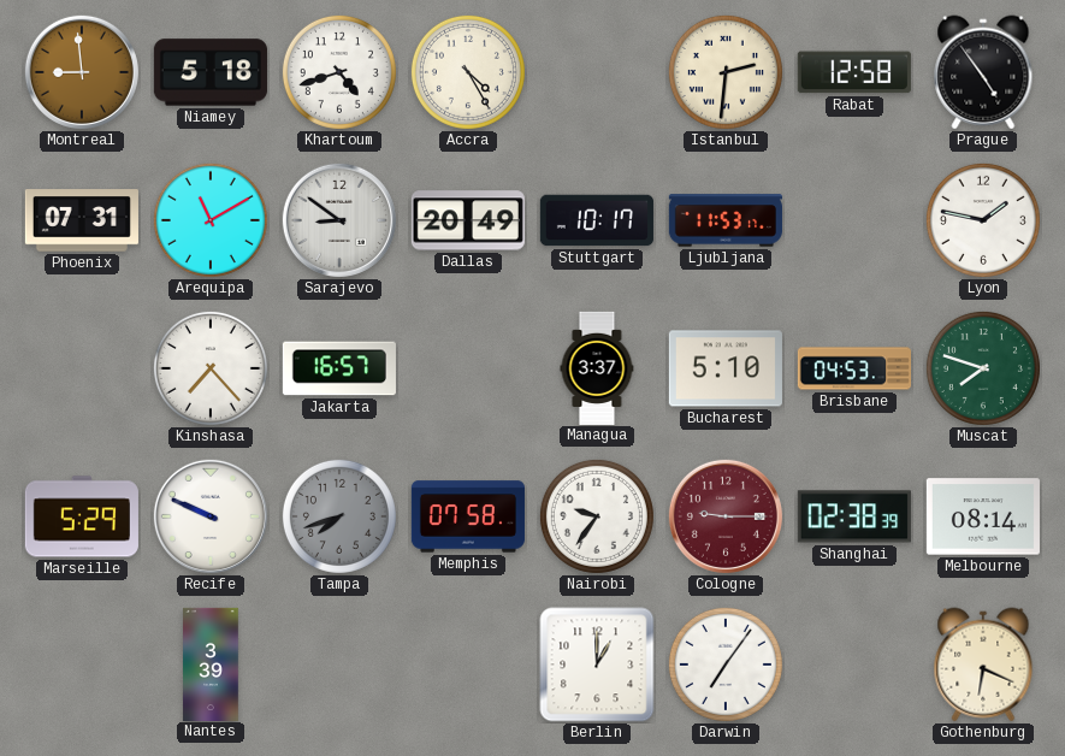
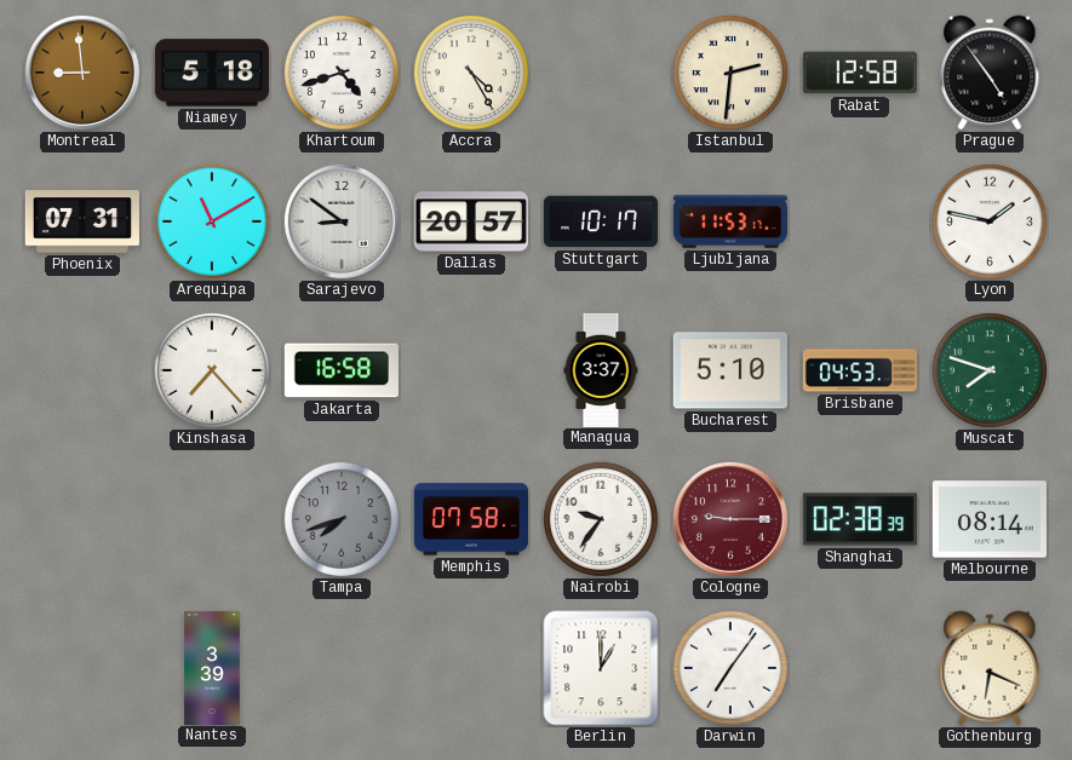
Dallas: 20:49 -> 20:57 (471, 221)
Jakarta: 16:57 -> 16:58 (342, 370)
Marseille: 5:29 -> none (82, 516)
Recife: 9:49 -> none (211, 516)
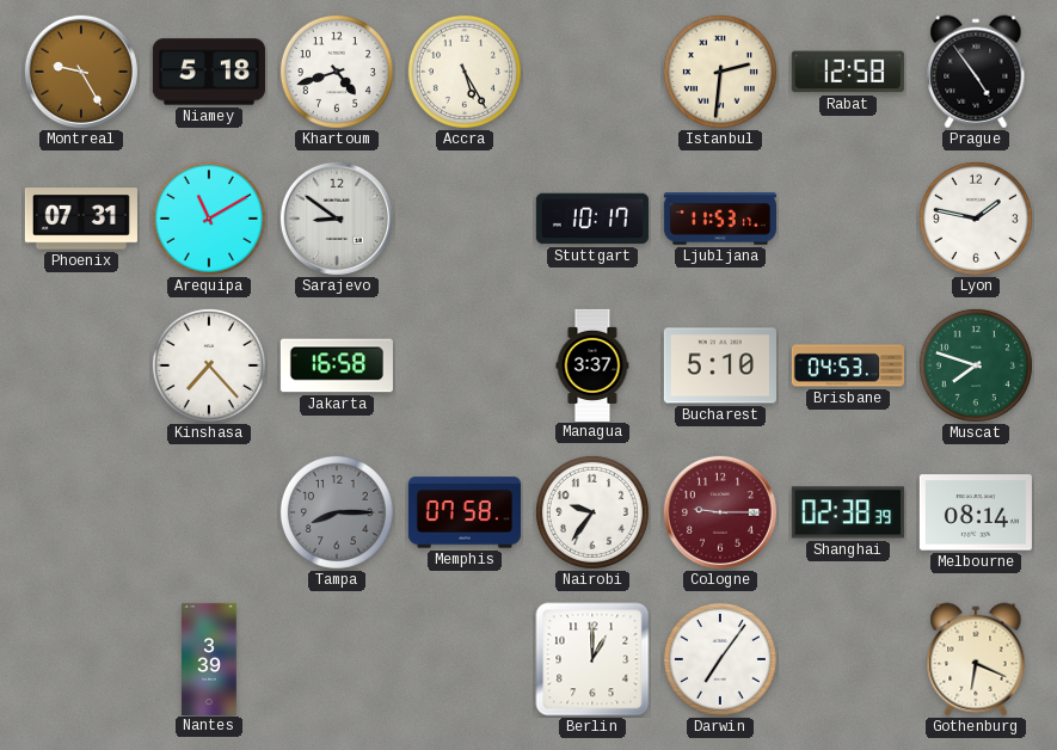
Montreal: 8:59 -> 9:25 (81, 72)
Accra: 4:25 -> 5:25 (465, 72)
Dallas: 20:57 -> none (471, 221)
Tampa: 7:42 -> 8:15 (337, 512)
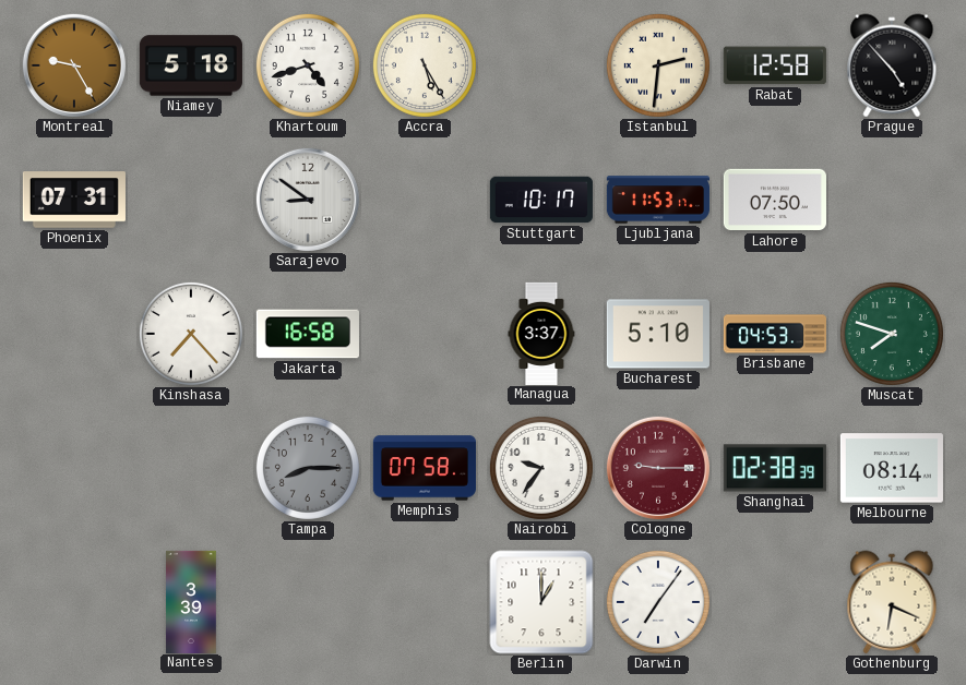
Prague: 4:54 -> 4:53 (892, 65)
Arequipa: 11:10 -> none (209, 219)
Lahore: none -> 07:50 (775, 200)
Lyon: 1:47 -> none (976, 219)
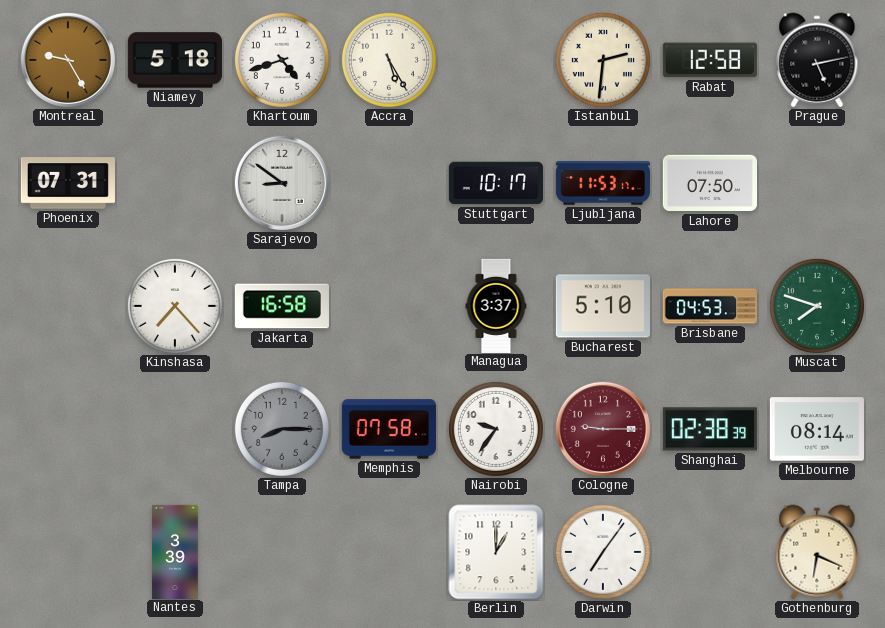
Prague: 4:53 -> 5:13 (817, 60)
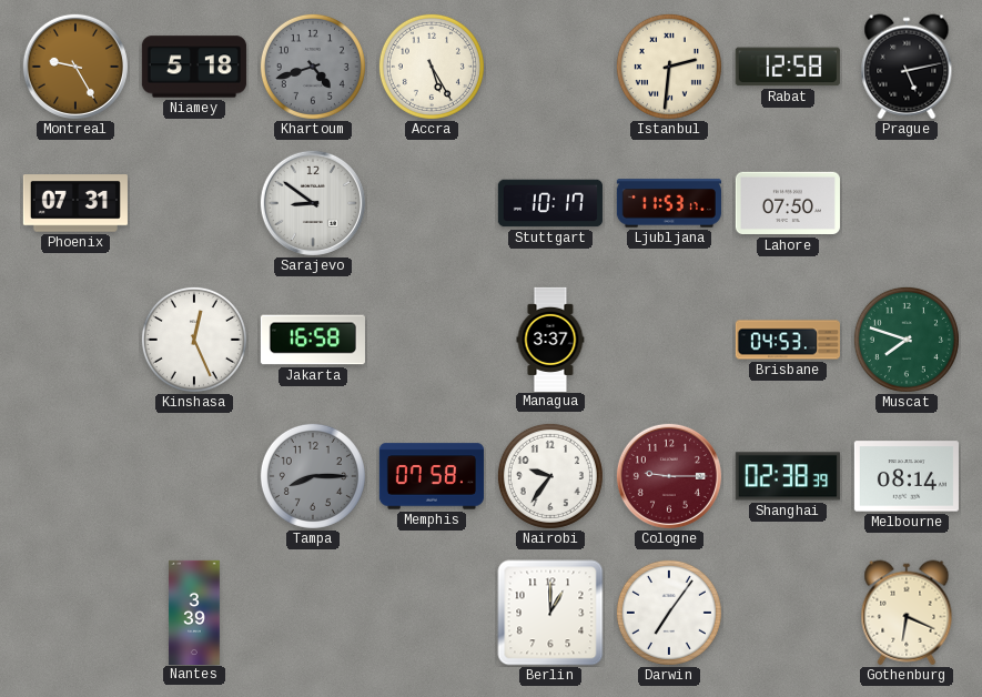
Khartoum dial: white -> grey (313, 67)
Kinshasa: 7:23 -> 12:26 (194, 340)
Bucharest: 5:10 -> none (603, 306)
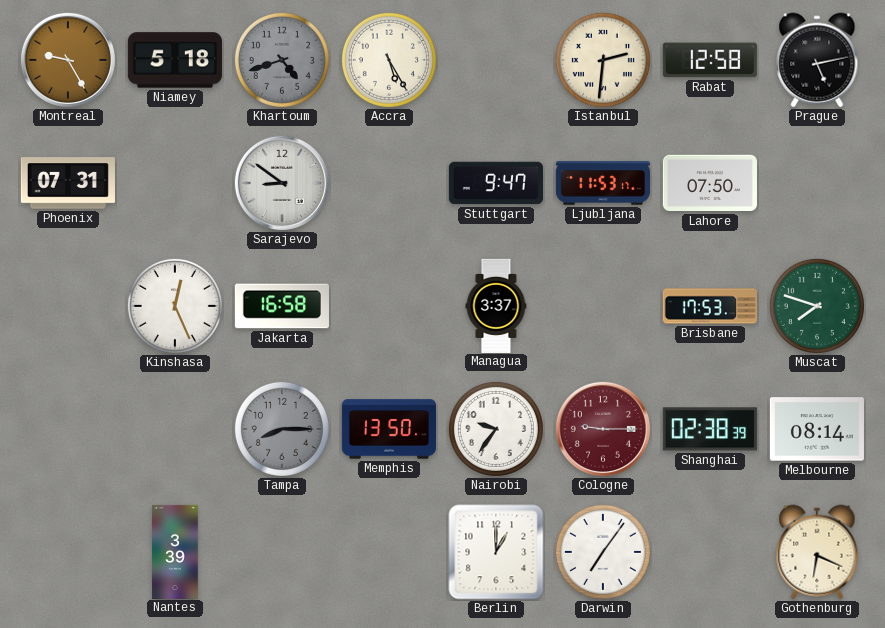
Stuttgart: 10:17 -> 9:47 (496, 183)
Brisbane: 04:53 -> 17:53 (709, 306)
Memphis: 07:58 -> 13:50 (389, 429)
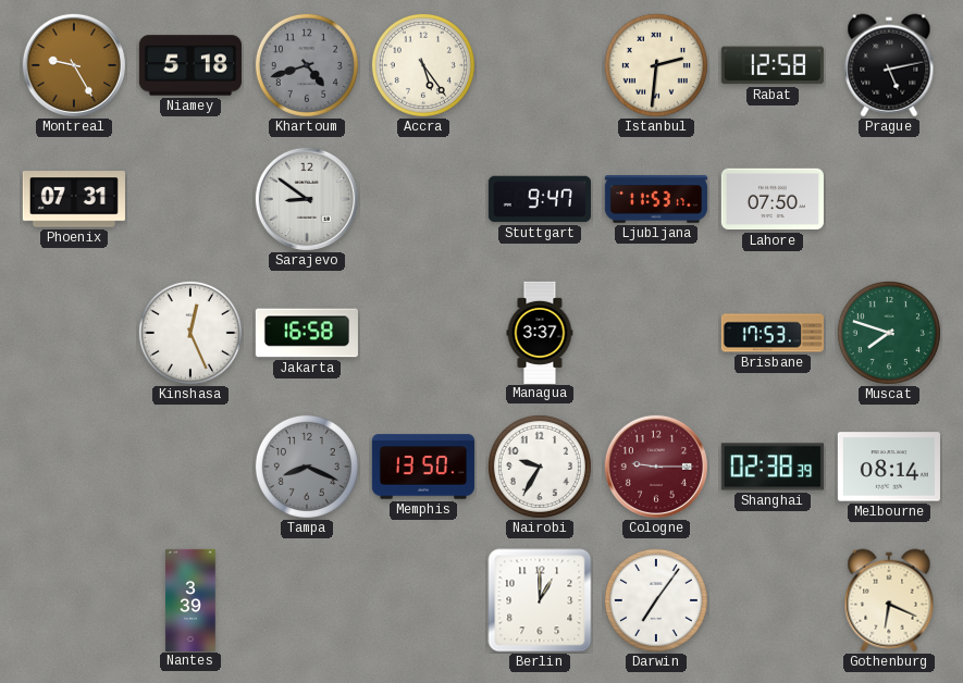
Accra: 5:25 -> 5:24 (423, 65)
Tampa: 8:15 -> 8:19 (307, 467)
Nairobi: 9:36 -> 9:35 (540, 467)
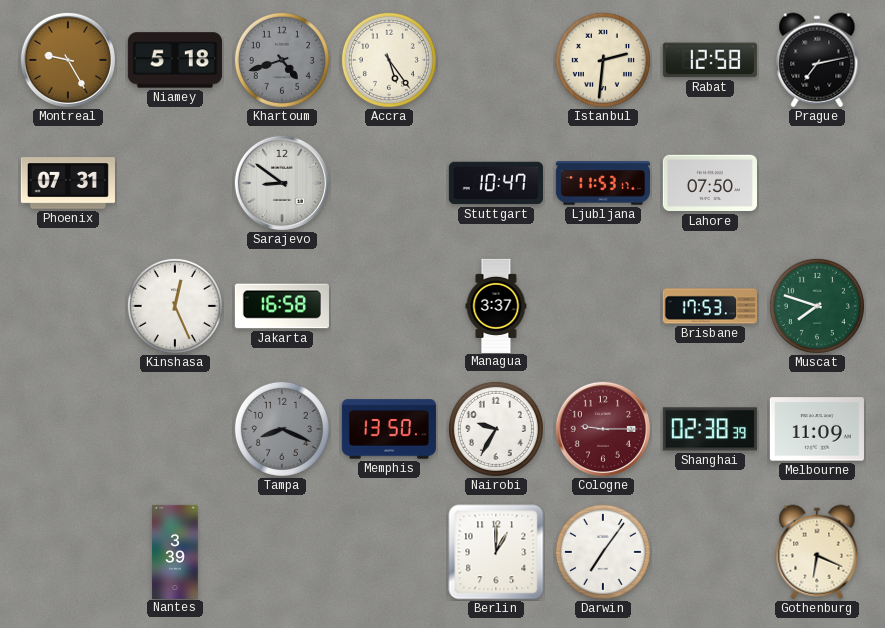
Prague: 5:13 -> 7:13 (817, 60)
Stuttgart: 9:47 -> 10:47 (496, 183)
Melbourne: 08:14 -> 11:09 (817, 429)
